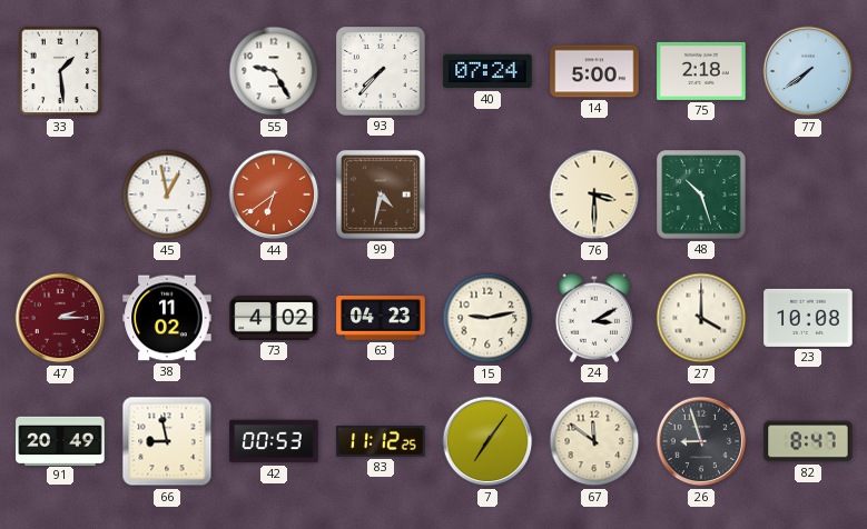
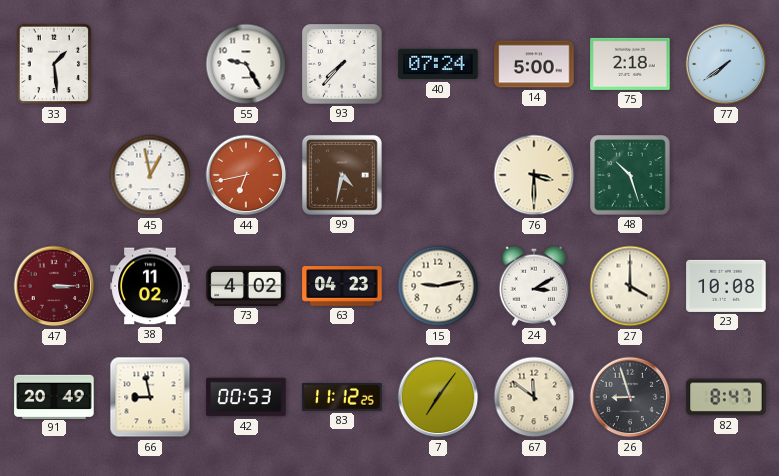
44: 6:39 -> 6:43 (246, 175)
47: 2:15 -> 3:15 (54, 286)
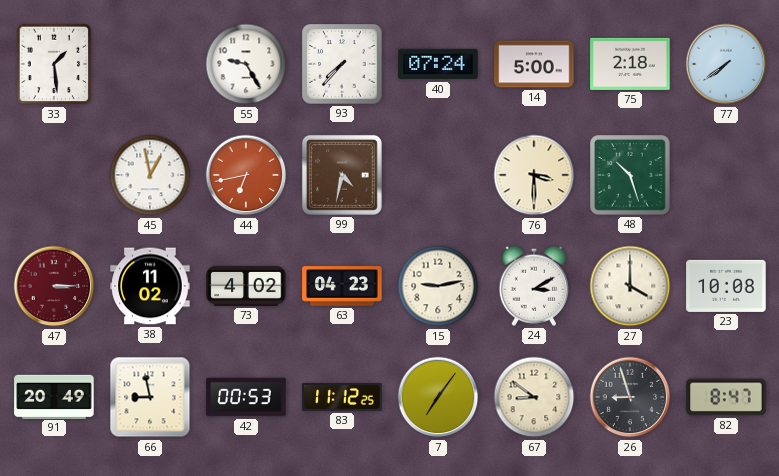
67: 11:51 -> 8:51 (534, 397)
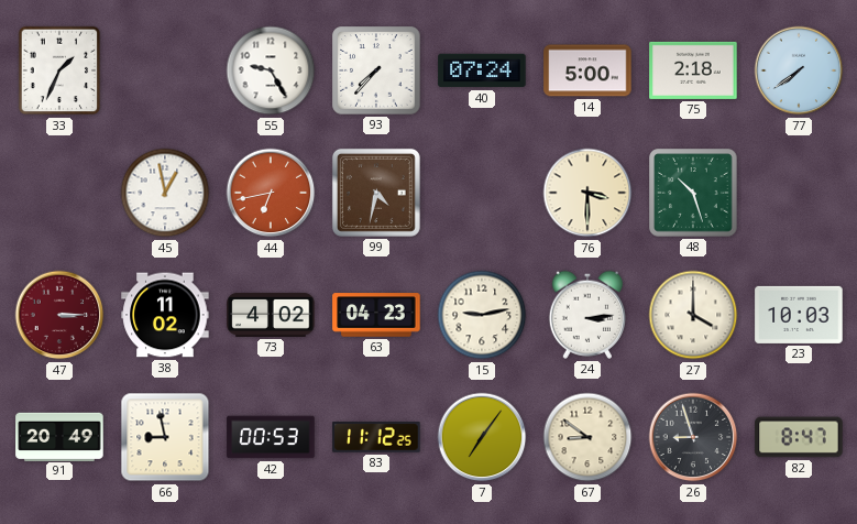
33: 1:29 -> 1:34 (59, 70)
24: 3:10 -> 3:14 (586, 315)
23: 10:08 -> 10:03 (799, 315)
